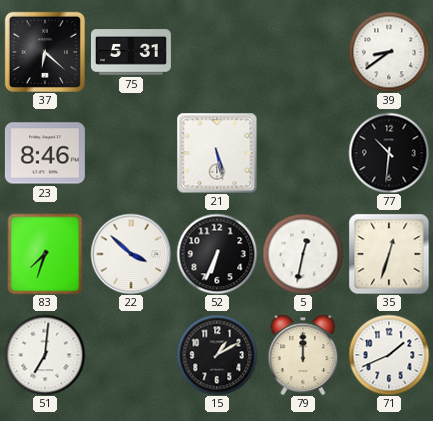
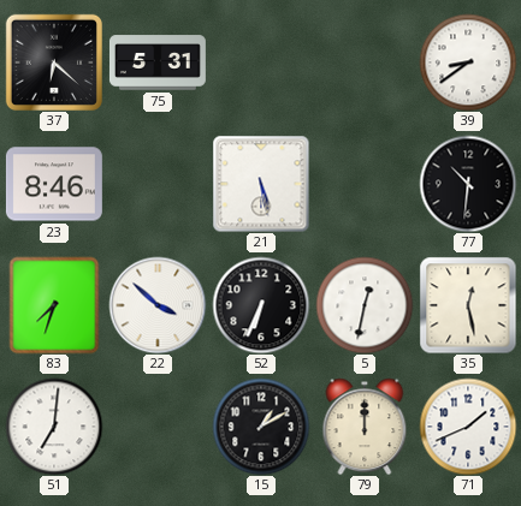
35: 12:33 -> 12:28 (468, 305)
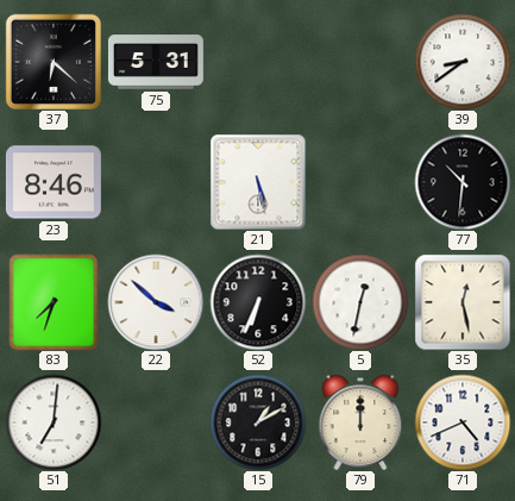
71: 1:41 -> 4:41 (463, 422)
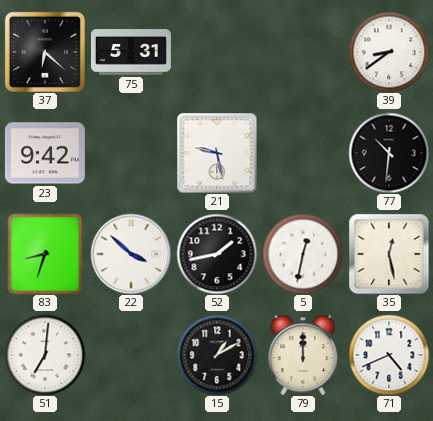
23: 8:46 -> 9:42 (45, 153)
21: 5:28 -> 9:28 (217, 153)
83: 7:33 -> 8:33 (45, 254)
52: 6:34 -> 1:43 (217, 254)
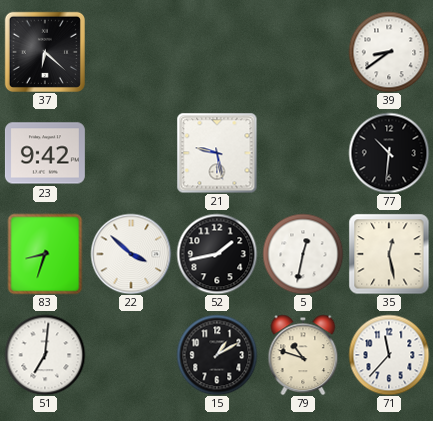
75: 5:31 -> none (131, 52)
79: 12:00 -> 10:48 (303, 355)
71: 4:41 -> 11:37 (389, 355)
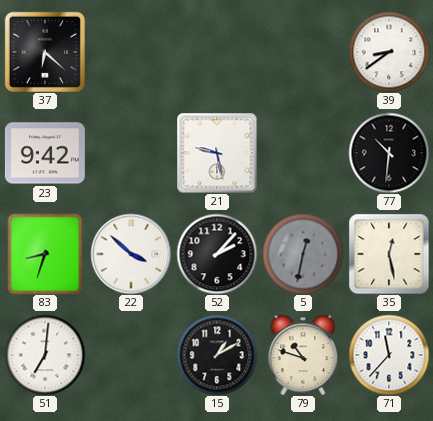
52: 1:43 -> 2:07 (217, 254)
5 dial: white -> grey (303, 254)
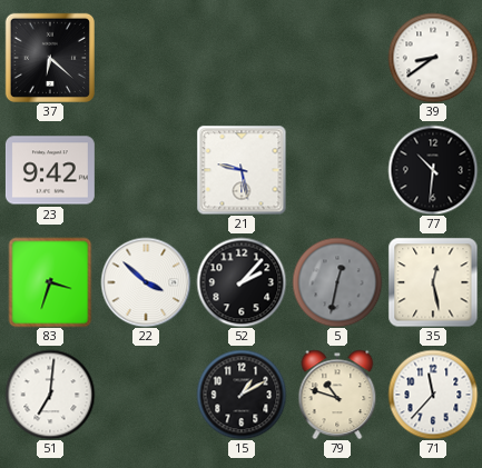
83: 8:33 -> 3:33 (50, 282)
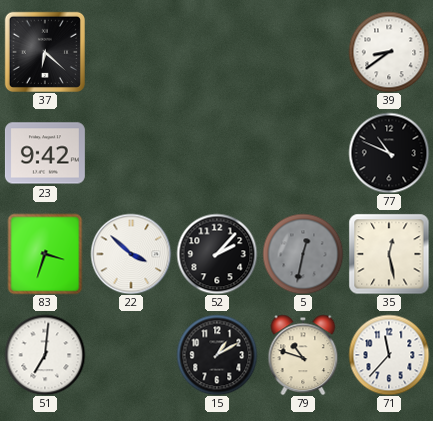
21: 9:28 -> none (242, 170)
77: 10:31 -> 10:49 (389, 153)
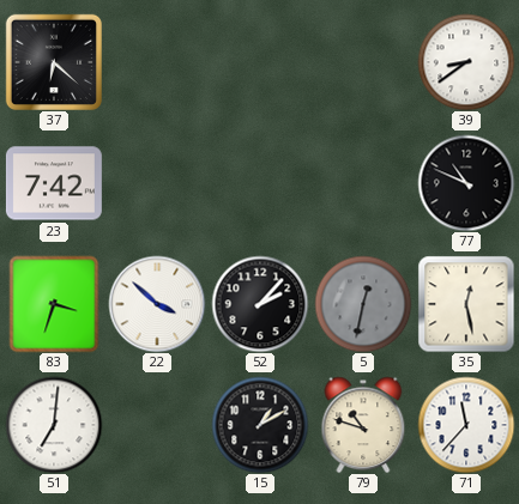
23: 9:42 -> 7:42 (54, 183)
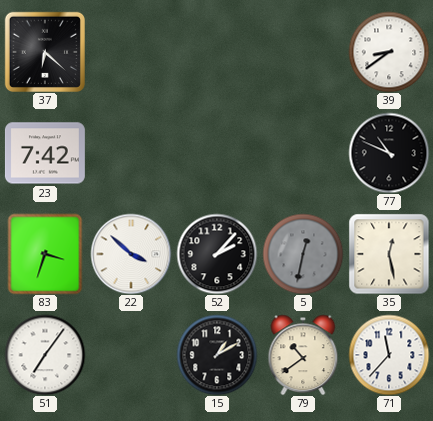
51: 7:01 -> 7:06 (45, 355)
79: 10:48 -> 10:39 (303, 355)
